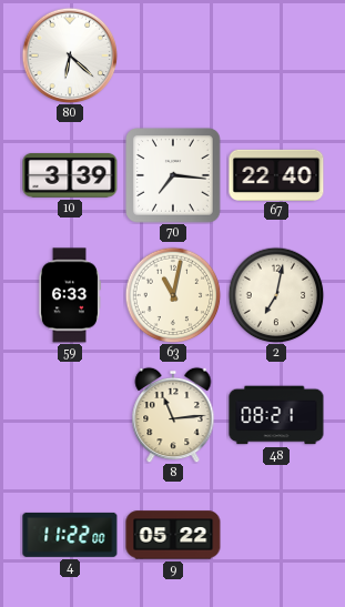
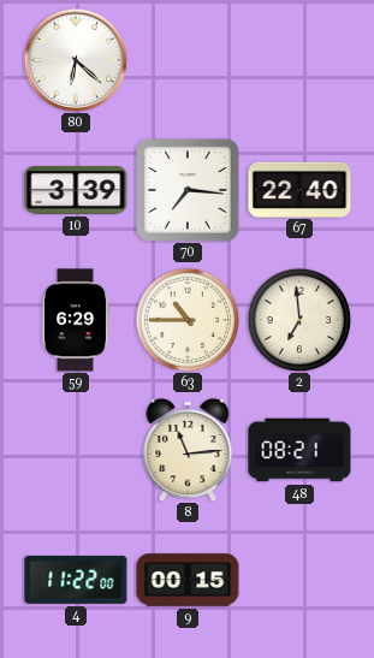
59: 6:33 -> 6:29 (75, 320)
63: 11:02 -> 10:45 (188, 320)
2: 7:02 -> 6:59 (299, 320)
9: 05:22 -> 00:15 (188, 580)
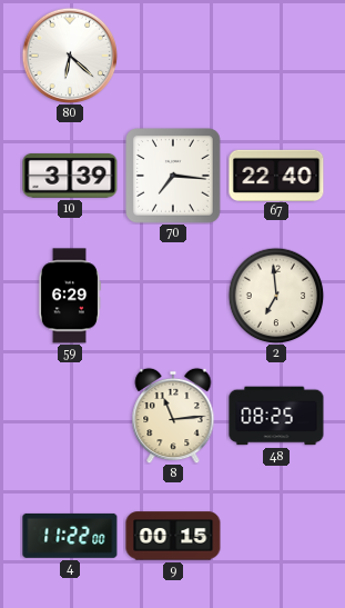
63: 10:45 -> none (188, 320)
48: 08:21 -> 08:25 (276, 416)
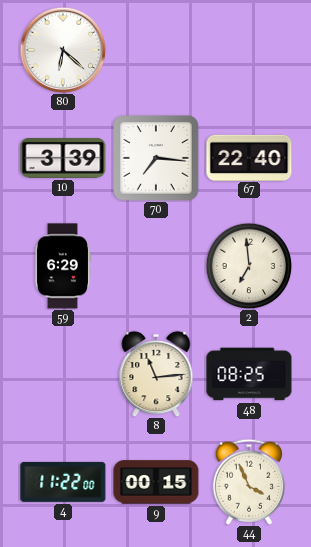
44: none -> 3:56 (248, 482)
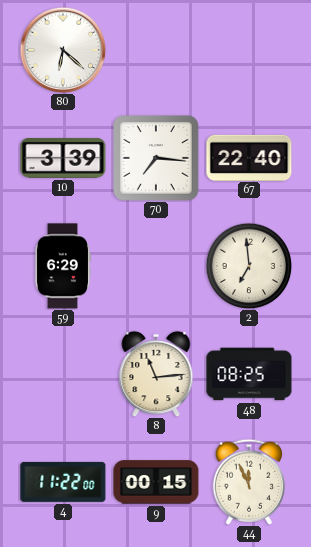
44: 3:56 -> 11:56 (248, 482)
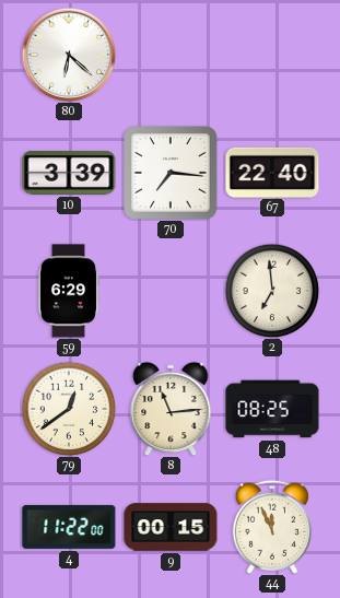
79: none -> 12:39 (69, 409)
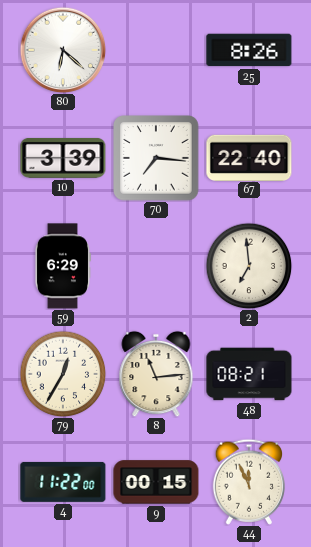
25: none -> 8:26 (249, 50)
79: 12:39 -> 12:35 (63, 374)
48: 08:25 -> 08:21 (249, 374)
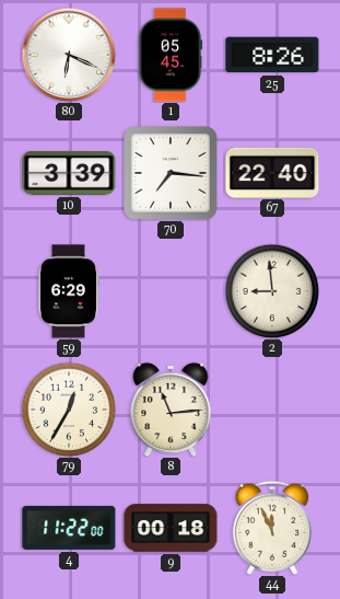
80: 6:22 -> 6:19 (69, 55)
1: none -> 05:45 (171, 55)
2: 6:59 -> 8:59 (272, 291)
48: 08:21 -> none (249, 374)
9: 00:15 -> 00:18 (171, 528)
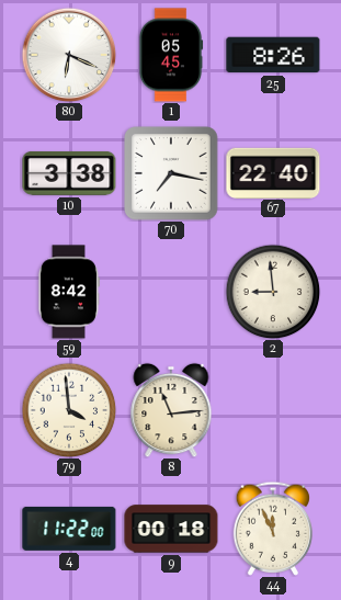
10: 3:39 -> 3:38 (69, 173)
70: 7:16 -> 7:17 (171, 173)
59: 6:29 -> 8:42 (68, 292)
79: 12:35 -> 3:59 (69, 410)
